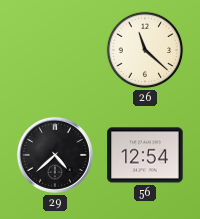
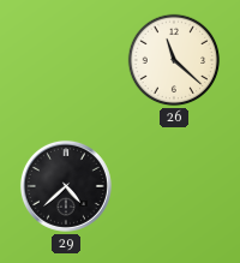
56: 12:54 -> none (145, 155)
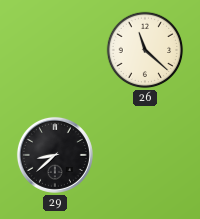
29: 4:38 -> 8:38 (55, 155)
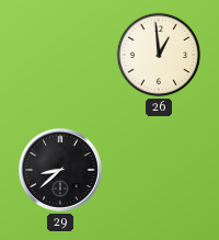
26: 11:22 -> 12:59 (159, 55)
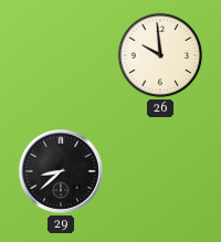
26: 12:59 -> 9:59 (160, 55)
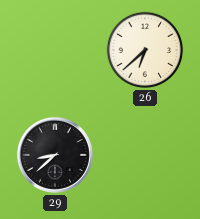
26: 9:59 -> 6:38 (145, 50)
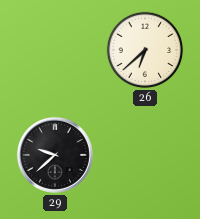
29: 8:38 -> 9:38 (55, 155)
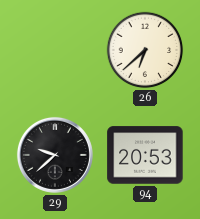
94: none -> 20:53 (145, 155)
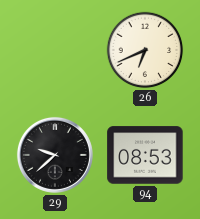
26: 6:38 -> 6:41 (145, 50)
94: 20:53 -> 08:53 (145, 155)
